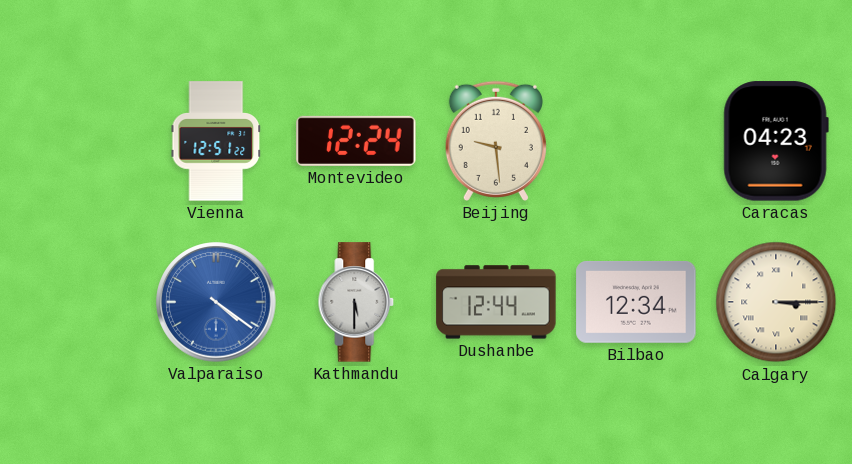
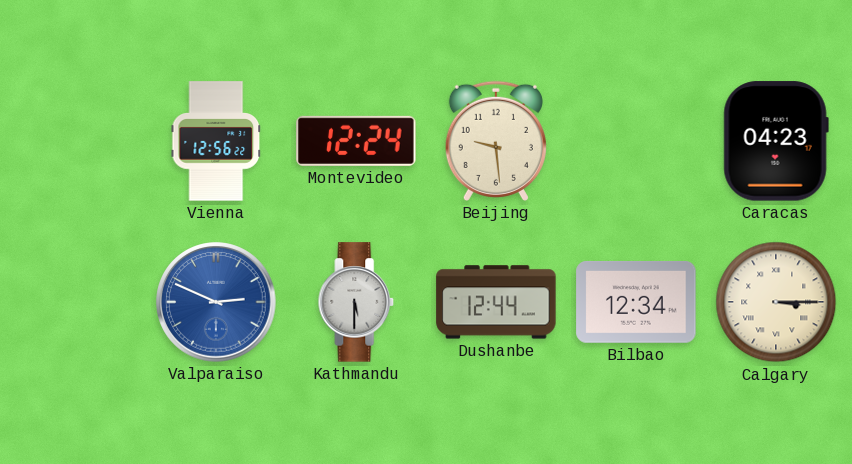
Vienna: 12:51 -> 12:56 (216, 141)
Valparaiso: 4:21 -> 2:49 (216, 302)
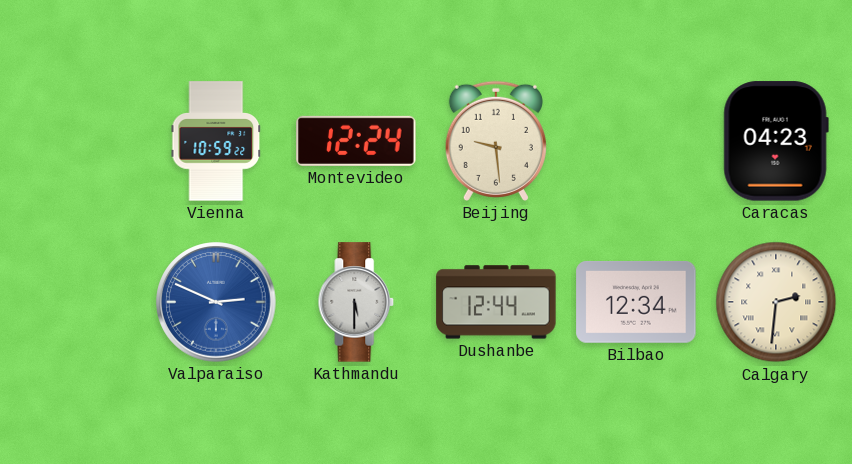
Vienna: 12:56 -> 10:59 (216, 141)
Calgary: 3:15 -> 2:31 (776, 302)
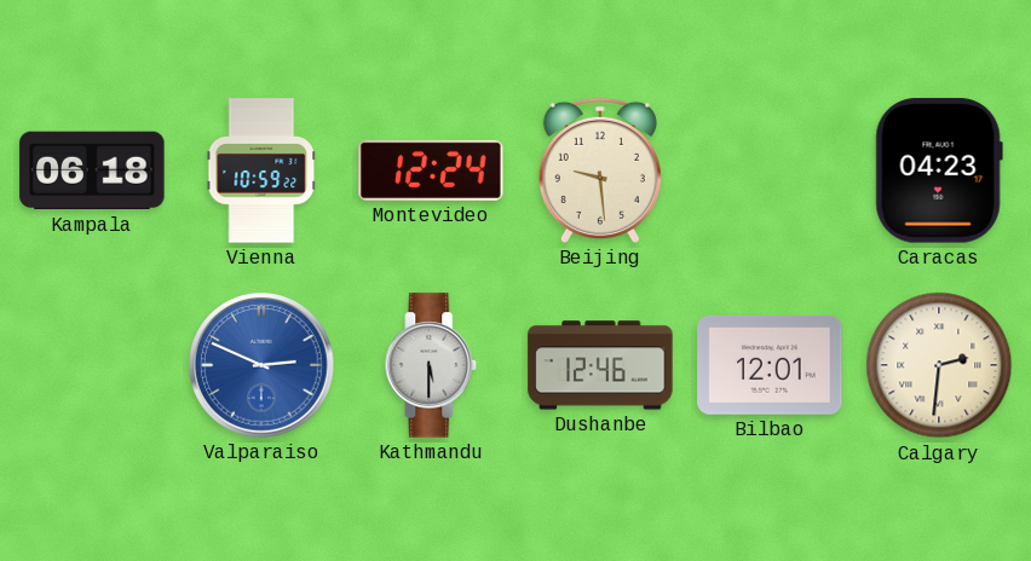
Kampala: none -> 06:18 (92, 170)
Dushanbe: 12:44 -> 12:46 (600, 365)
Bilbao: 12:34 -> 12:01 (770, 365)
